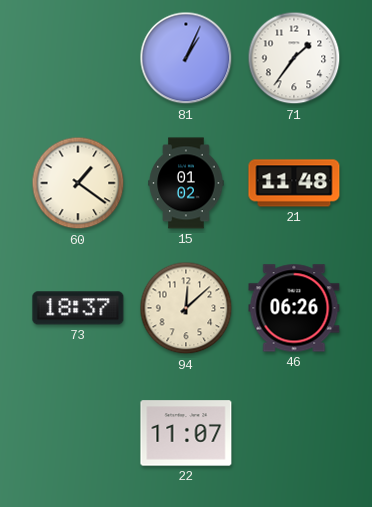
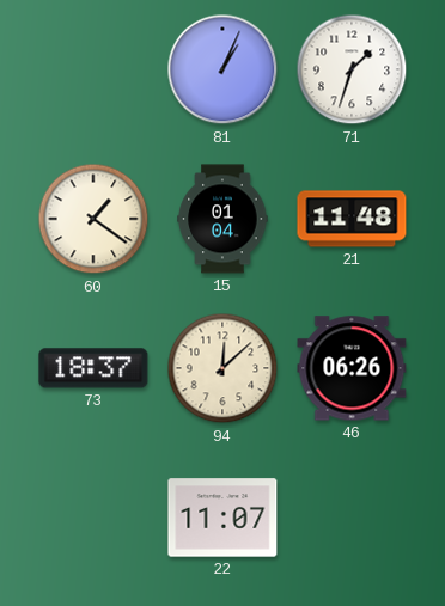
71: 1:36 -> 1:33 (352, 69)
15: 01:02 -> 01:04 (222, 219)
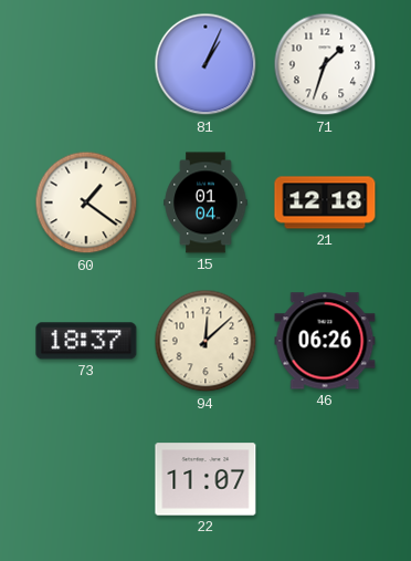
21: 11:48 -> 12:18 (325, 202)
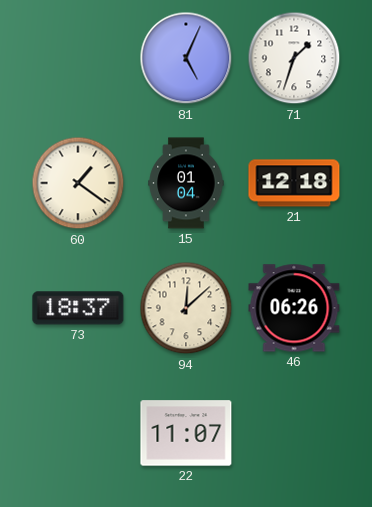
81: 1:04 -> 5:04 (186, 58)
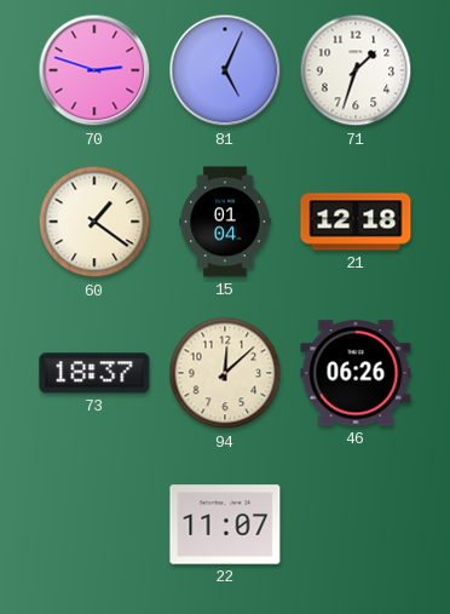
70: none -> 2:48 (94, 70)
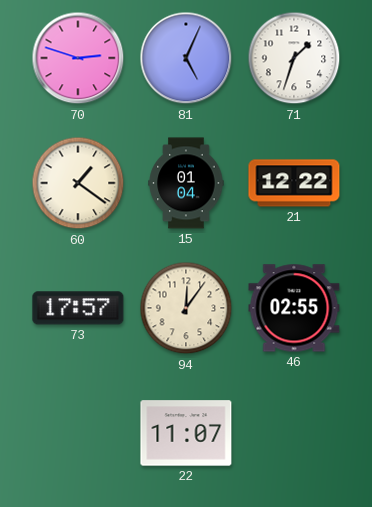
21: 12:18 -> 12:22 (294, 183)
73: 18:37 -> 17:57 (78, 308)
94: 12:08 -> 12:06 (186, 308)
46: 06:26 -> 02:55 (294, 308)
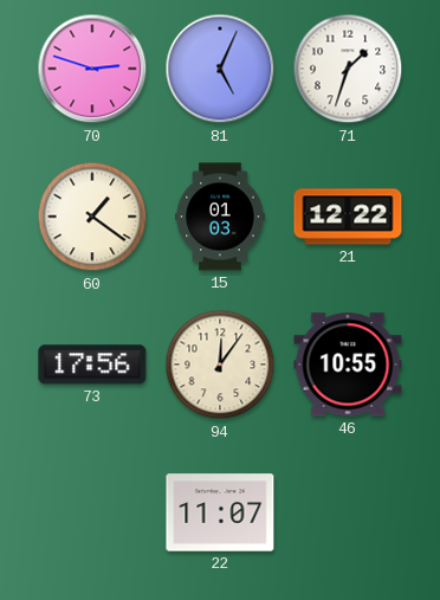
15: 01:04 -> 01:03 (220, 217)
73: 17:57 -> 17:56 (92, 364)
46: 02:55 -> 10:55 (348, 364)
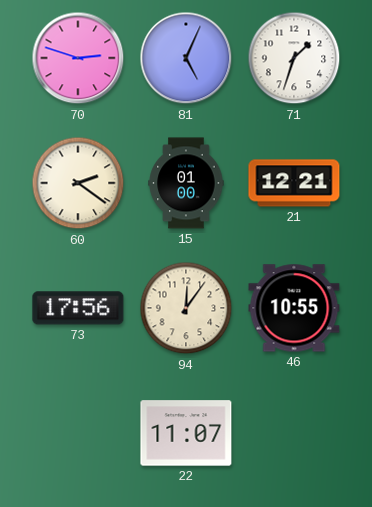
60: 1:21 -> 2:21 (78, 183)
15: 01:03 -> 01:00 (186, 183)
21: 12:22 -> 12:21 (294, 183)
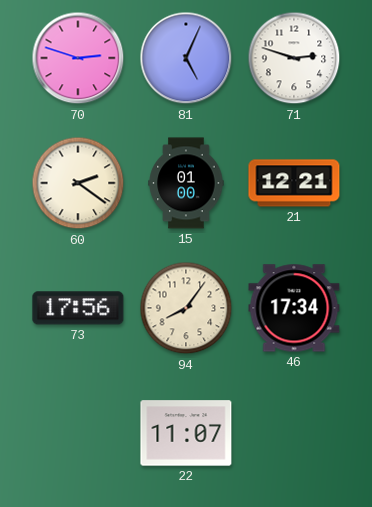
71: 1:33 -> 2:48 (294, 58)
94: 12:06 -> 8:06 (186, 308)
46: 10:55 -> 17:34 (294, 308)
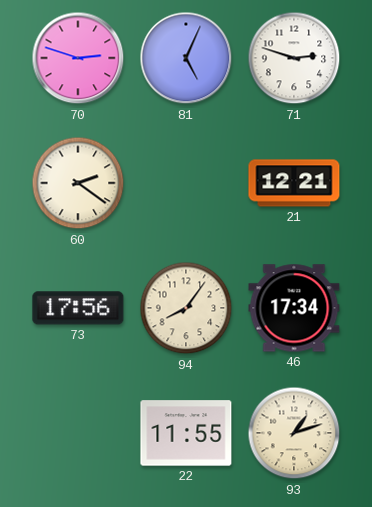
15: 01:00 -> none (186, 183)
22: 11:07 -> 11:55 (186, 433)
93: none -> 1:12 (294, 433)
